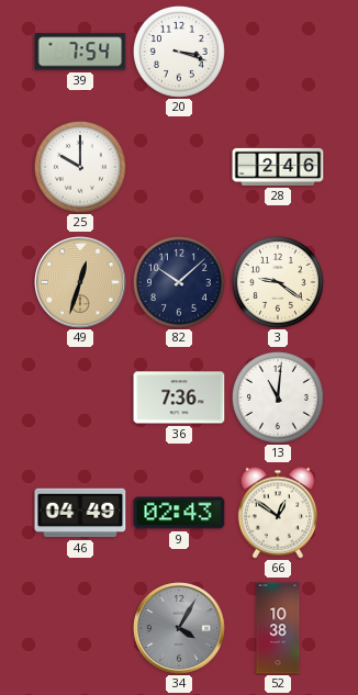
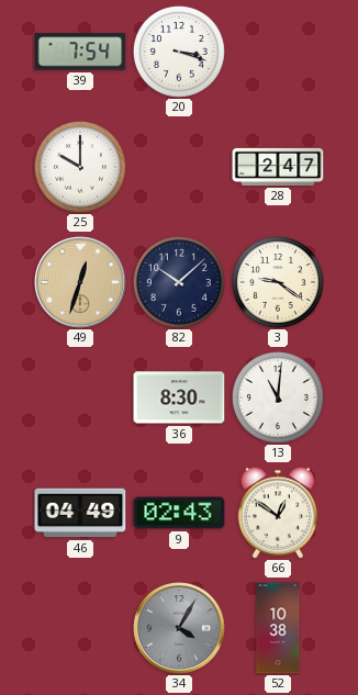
28: 2:46 -> 2:47 (278, 167)
36: 7:36 -> 8:30 (179, 397)
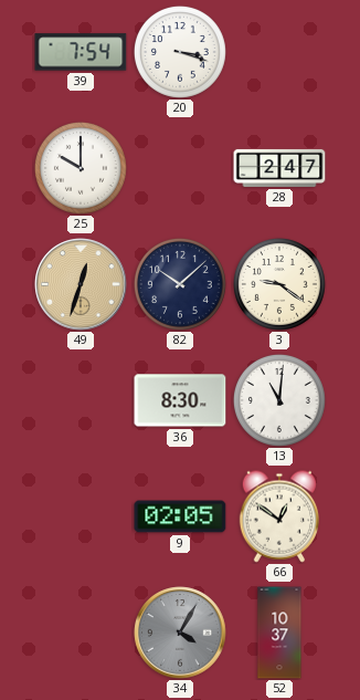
46: 04:49 -> none (80, 513)
9: 02:43 -> 02:05 (180, 516)
52: 10:38 -> 10:37 (279, 633)
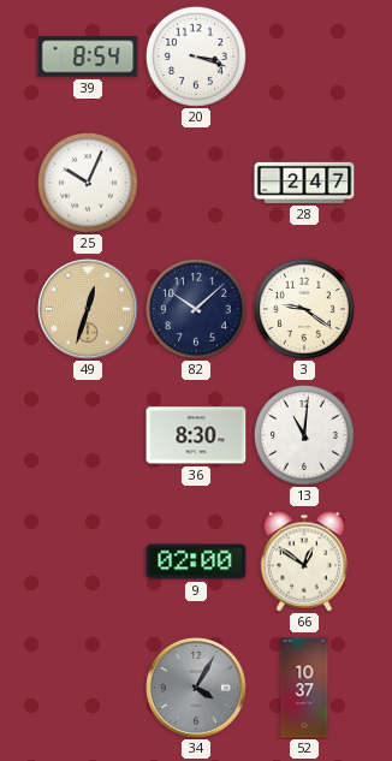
39: 7:54 -> 8:54 (88, 57)
25: 10:00 -> 10:04 (88, 183)
9: 02:05 -> 02:00 (196, 561)
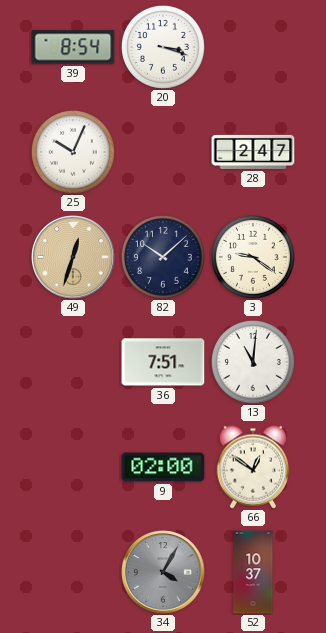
36: 8:30 -> 7:51 (163, 362)
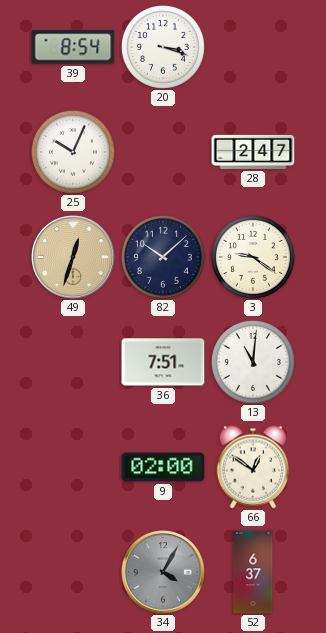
52: 10:37 -> 6:37 (253, 572)
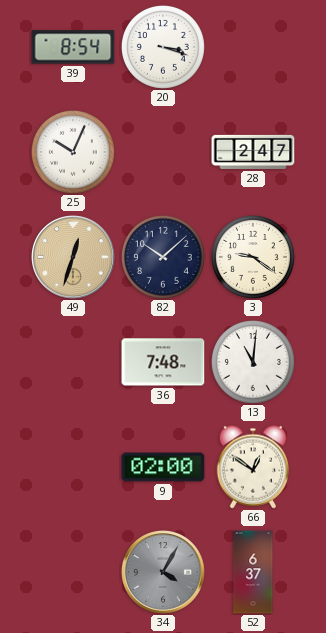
36: 7:51 -> 7:48 (163, 362)
